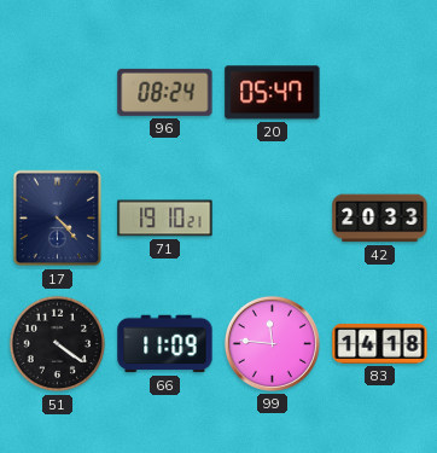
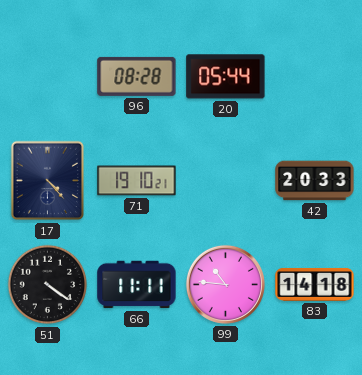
96: 08:24 -> 08:28 (137, 76)
20: 05:47 -> 05:44 (226, 77)
66: 11:09 -> 11:11 (137, 285)
99: 11:46 -> 10:46 (225, 284)
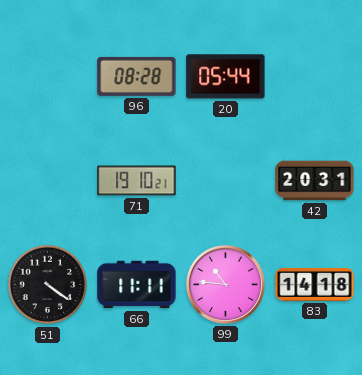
17: 4:23 -> none (48, 181)
42: 20:33 -> 20:31 (315, 181)
